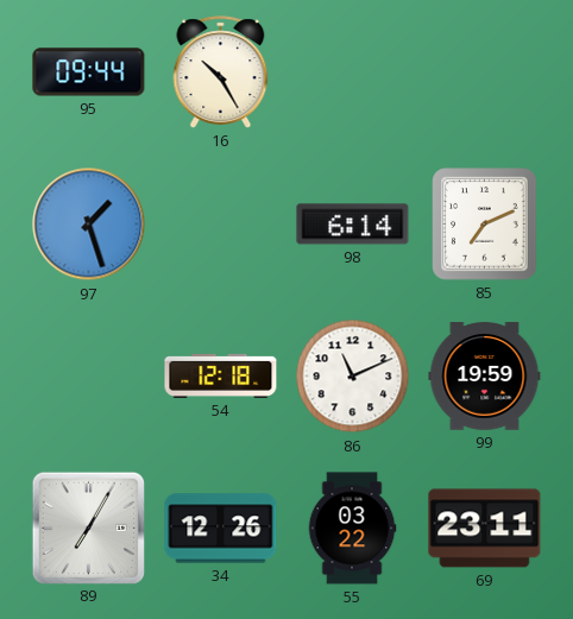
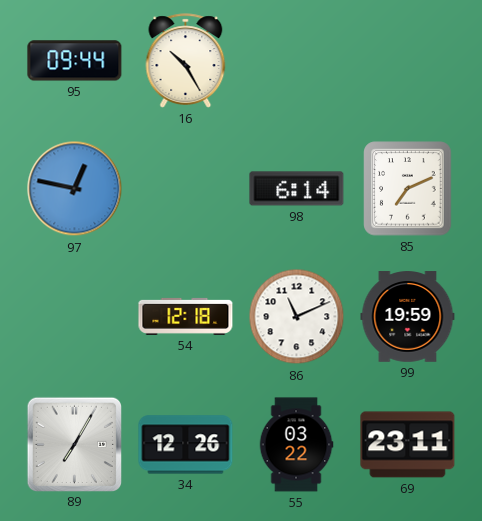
97: 1:27 -> 12:47 (75, 189)
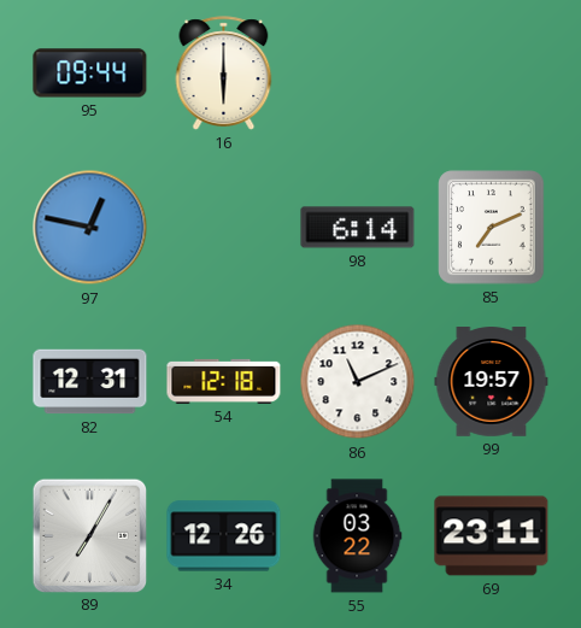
16: 10:25 -> 6:00 (224, 74)
82: none -> 12:31 (90, 382)
99: 19:59 -> 19:57 (492, 382)
